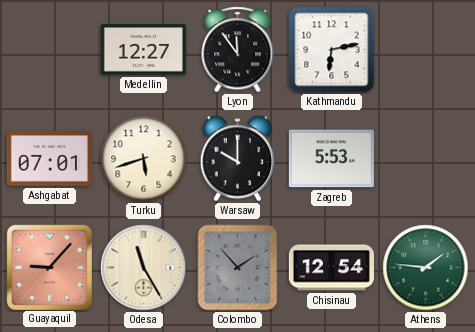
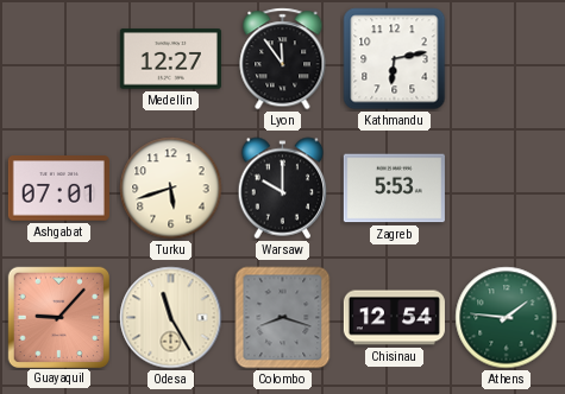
Colombo: 1:53 -> 8:18 (283, 318)
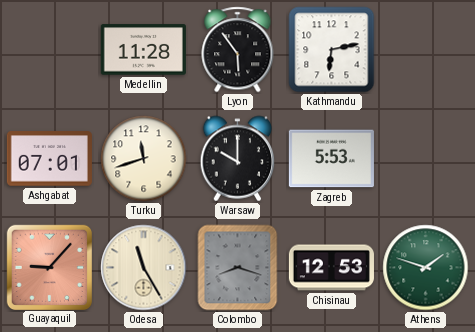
Medellin: 12:27 -> 11:28 (143, 50)
Lyon: 11:54 -> 5:54 (238, 50)
Turku: 5:42 -> 11:42 (144, 159)
Chisinau: 12:54 -> 12:53 (331, 268)
Athens: 1:46 -> 1:48 (426, 268)
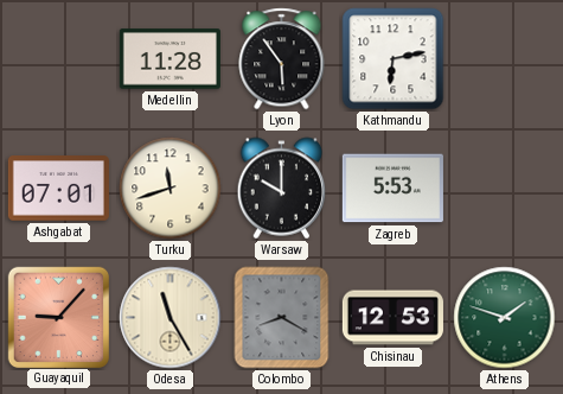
Colombo: 8:18 -> 8:20 (282, 318)
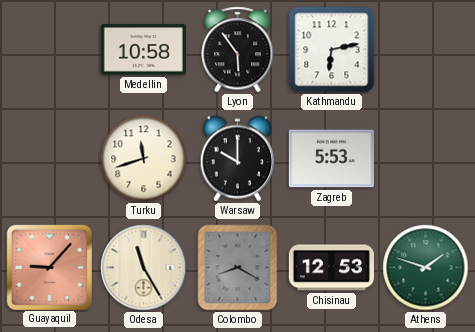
Medellin: 11:28 -> 10:58 (143, 50)
Ashgabat: 07:01 -> none (58, 189)
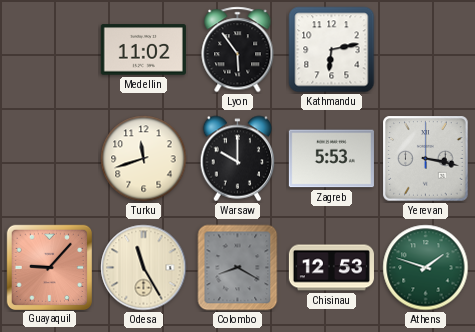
Medellin: 10:58 -> 11:02 (143, 50)
Yerevan: none -> 3:17 (426, 159)
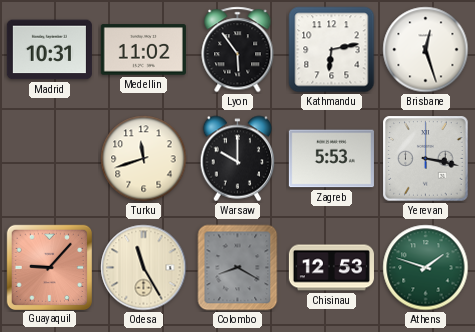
Madrid: none -> 10:31 (49, 50)
Brisbane: none -> 12:27 (426, 50)
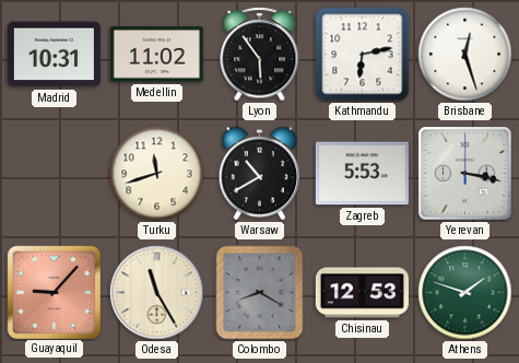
Warsaw: 10:00 -> 10:40 (260, 174)
